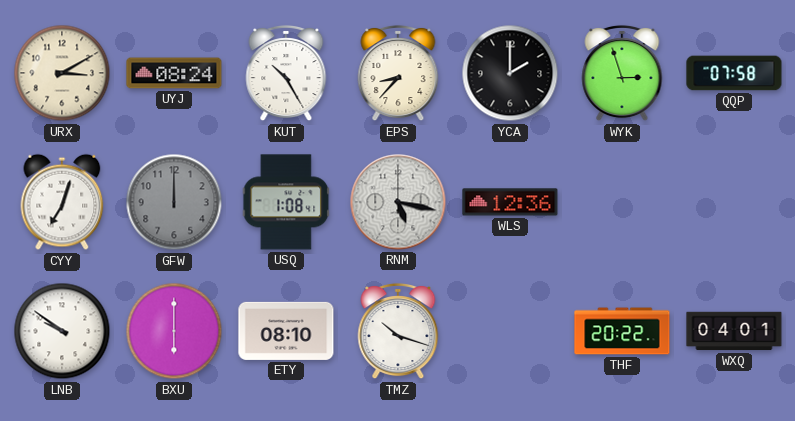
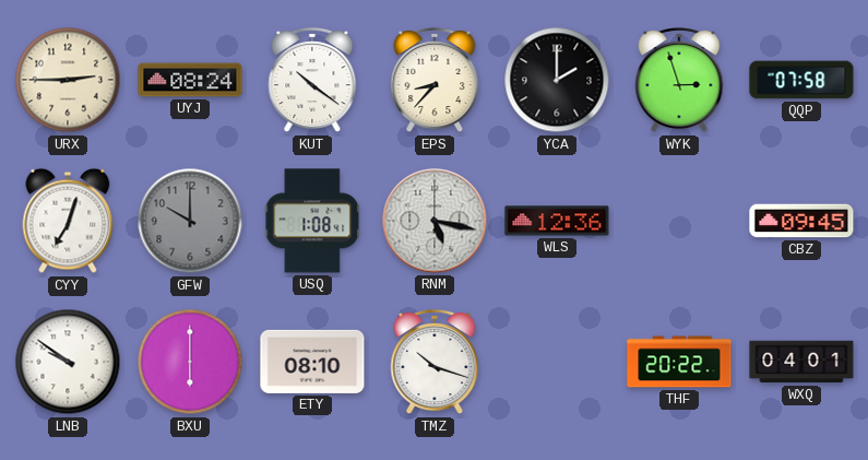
URX: 3:10 -> 2:45 (68, 80)
KUT: 10:25 -> 10:21 (312, 80)
GFW: 12:00 -> 10:00 (190, 221)
CBZ: none -> 09:45 (801, 221)
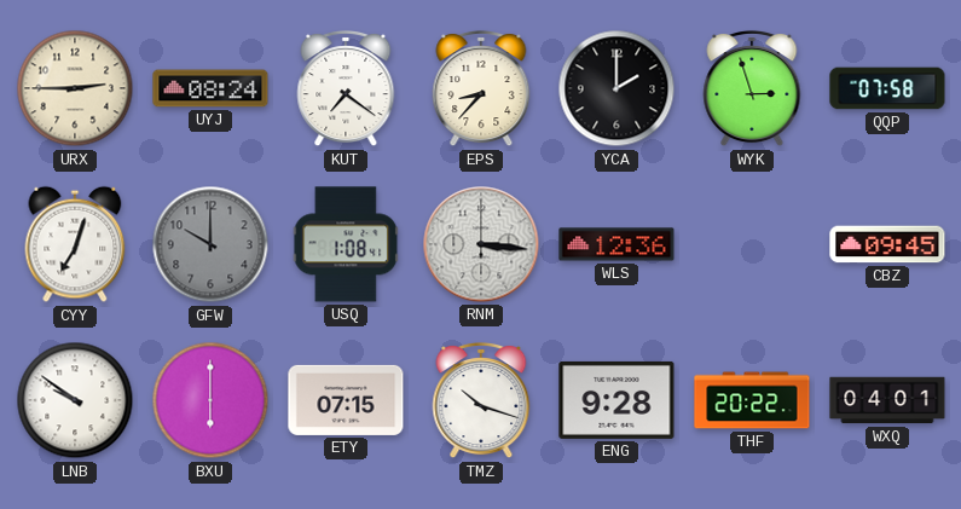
KUT: 10:21 -> 7:21 (346, 88)
RNM: 5:17 -> 3:16 (481, 244)
ETY: 08:10 -> 07:15 (346, 400)
ENG: none -> 9:28 (616, 400)
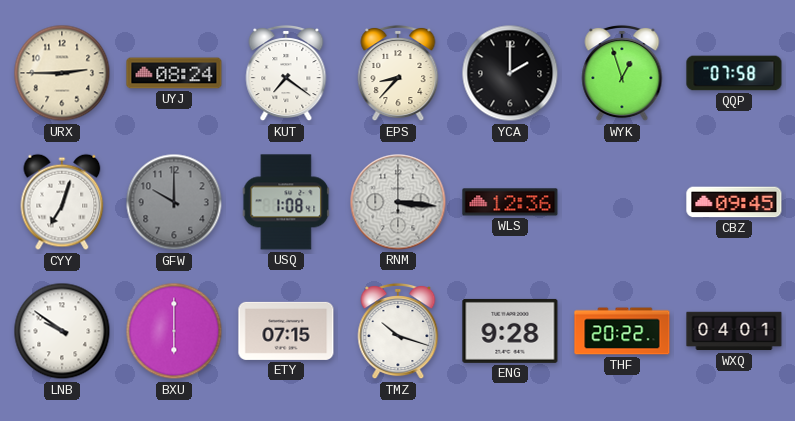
WYK: 2:57 -> 12:57 (622, 73)
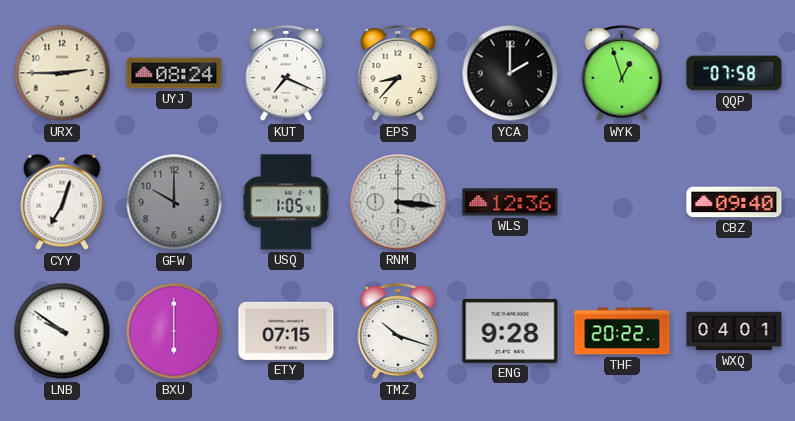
KUT: 7:21 -> 7:19 (286, 73)
USQ: 1:08 -> 1:05 (286, 202)
CBZ: 09:45 -> 09:40 (734, 202)
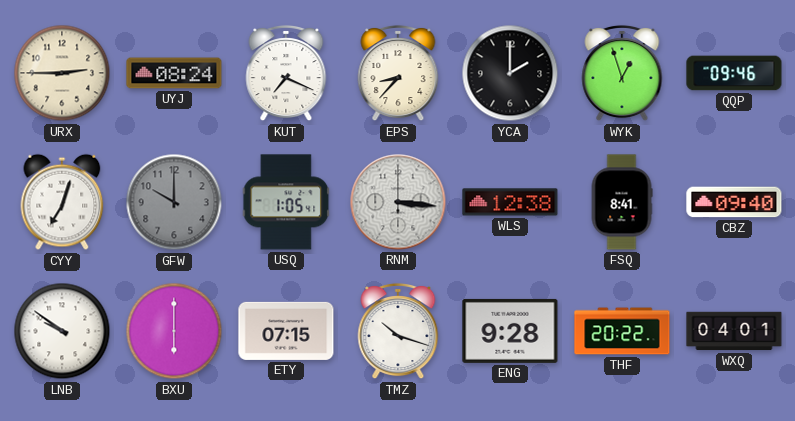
QQP: 07:58 -> 09:46 (734, 73)
WLS: 12:36 -> 12:38 (510, 202)
FSQ: none -> 8:41 (622, 202)
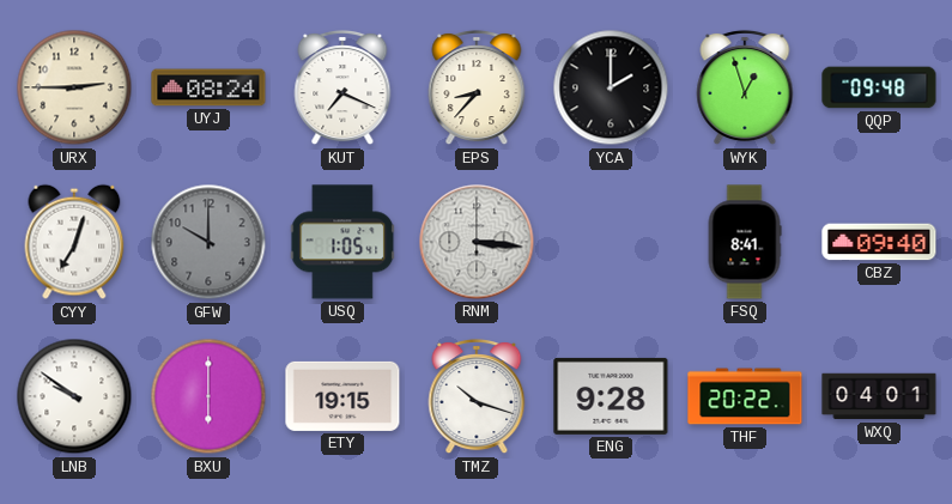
QQP: 09:46 -> 09:48 (879, 87)
WLS: 12:38 -> none (510, 202)
ETY: 07:15 -> 19:15 (342, 396)
